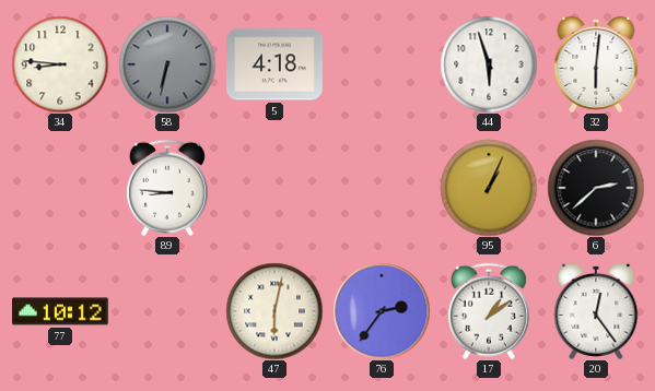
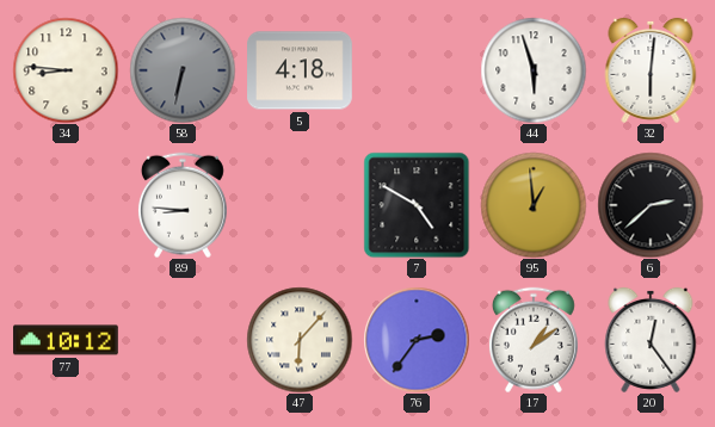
7: none -> 4:50 (417, 205)
95: 1:04 -> 12:59 (534, 205)
47: 6:02 -> 6:07 (300, 340)
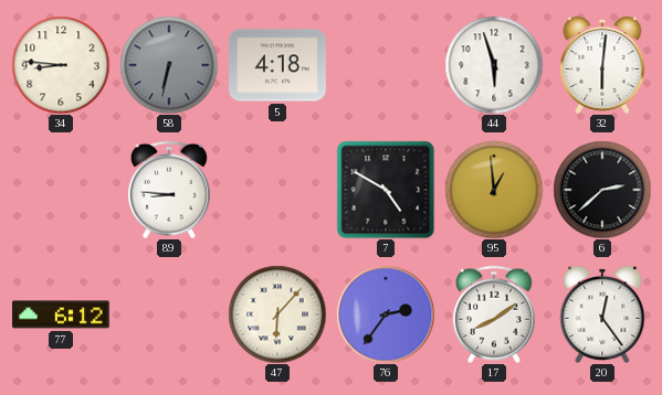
77: 10:12 -> 6:12 (62, 314)
17: 1:09 -> 8:09 (494, 314)
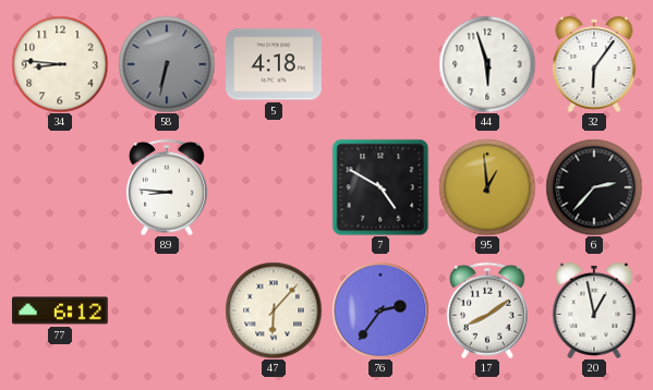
32: 6:01 -> 6:06 (594, 64)
6: 2:38 -> 2:37 (594, 187)
20: 12:24 -> 12:58 (594, 310)
